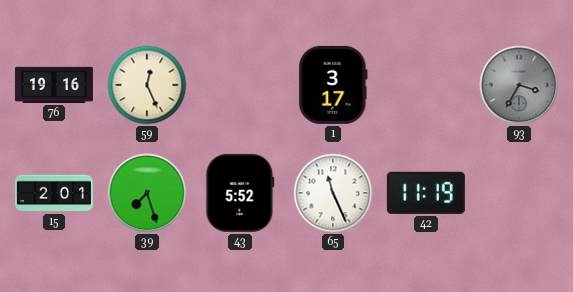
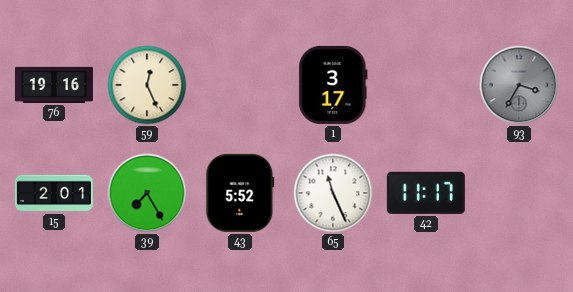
39: 7:27 -> 7:25 (147, 193)
42: 11:19 -> 11:17 (426, 193)
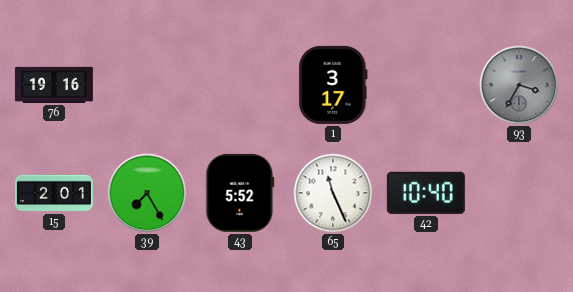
59: 12:26 -> none (147, 85)
42: 11:17 -> 10:40 (426, 193)
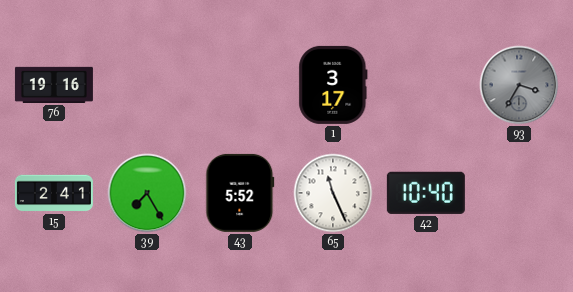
15: 2:01 -> 2:41 (54, 193)
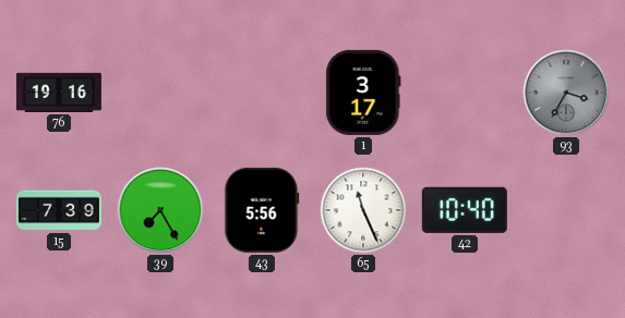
15: 2:41 -> 7:39 (59, 210)
43: 5:52 -> 5:56 (262, 210)
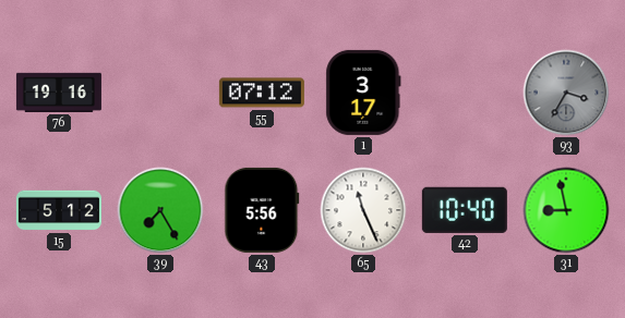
55: none -> 07:12 (262, 93)
15: 7:39 -> 5:12 (59, 210)
31: none -> 8:58 (566, 210)
